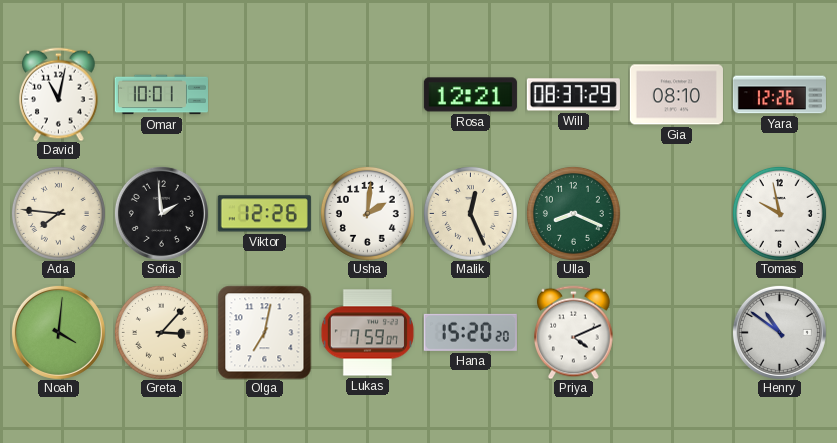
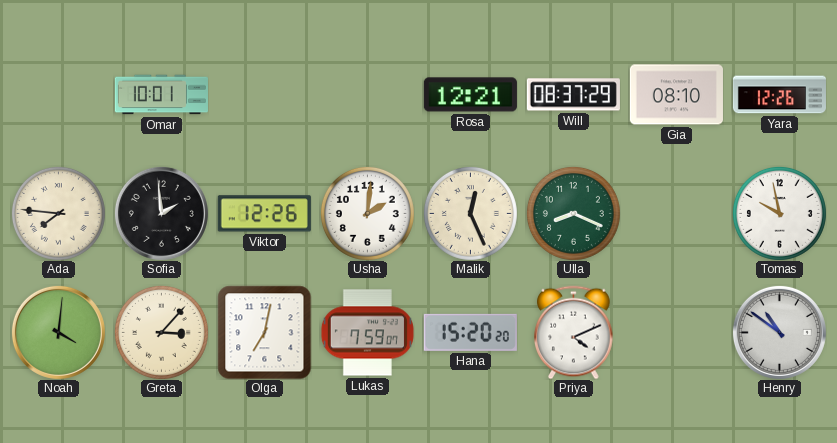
David: 11:02 -> none (59, 94)
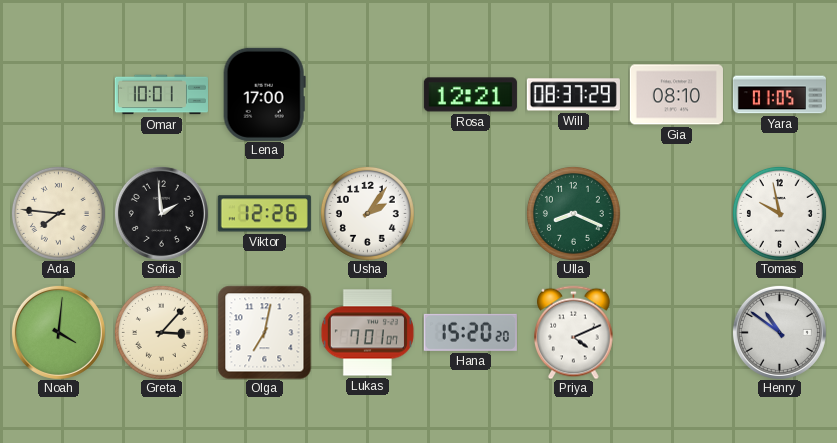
Lena: none -> 17:00 (264, 94)
Yara: 12:26 -> 01:05 (779, 95)
Usha: 2:01 -> 2:06 (367, 213)
Malik: 12:26 -> none (470, 213)
Lukas: 7:59 -> 7:01 (367, 333)
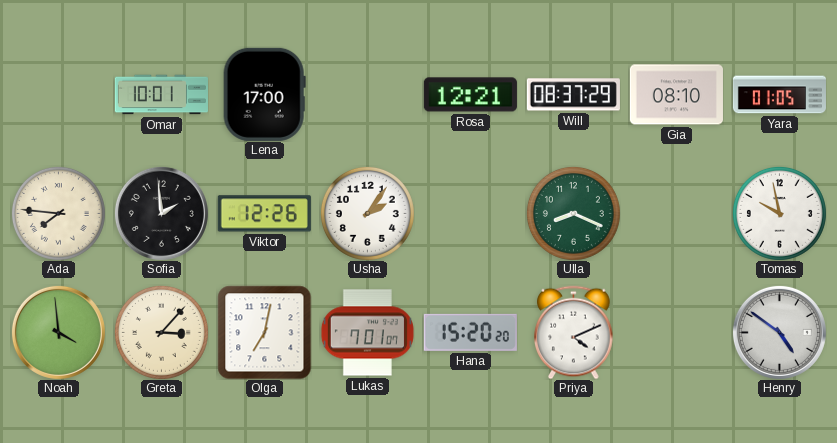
Noah: 4:01 -> 3:59 (58, 332)
Henry: 10:51 -> 4:51 (779, 332)
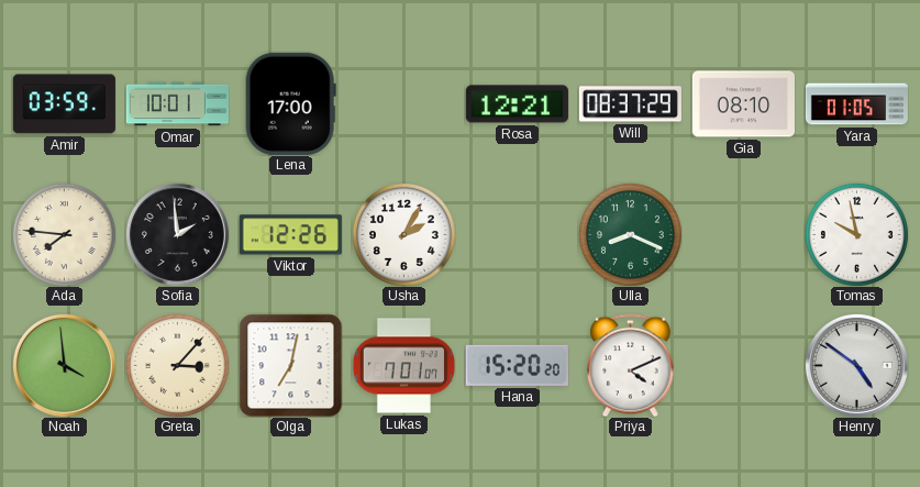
Amir: none -> 03:59 (64, 104)
Usha: 2:06 -> 2:05 (403, 234)
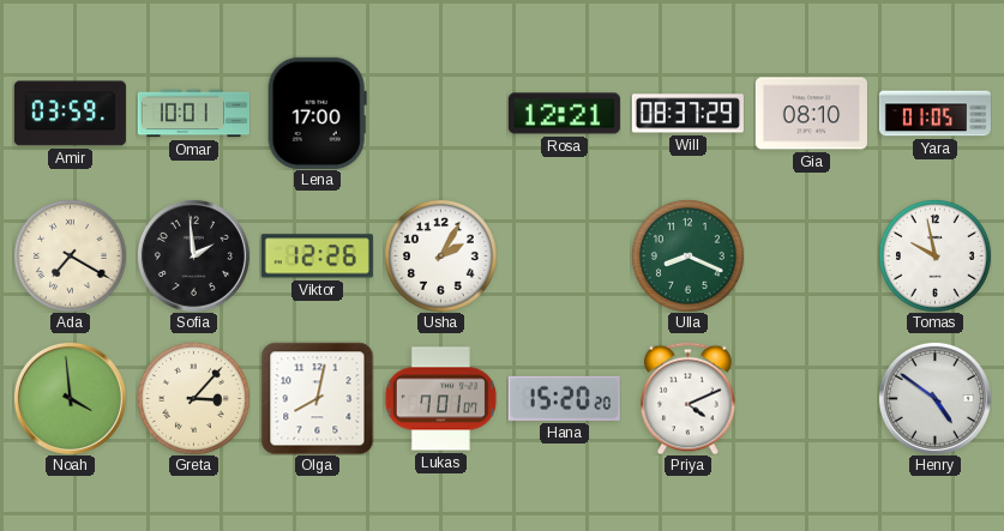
Ada: 7:46 -> 7:20 (70, 255)
Olga: 7:02 -> 8:02 (317, 398)
